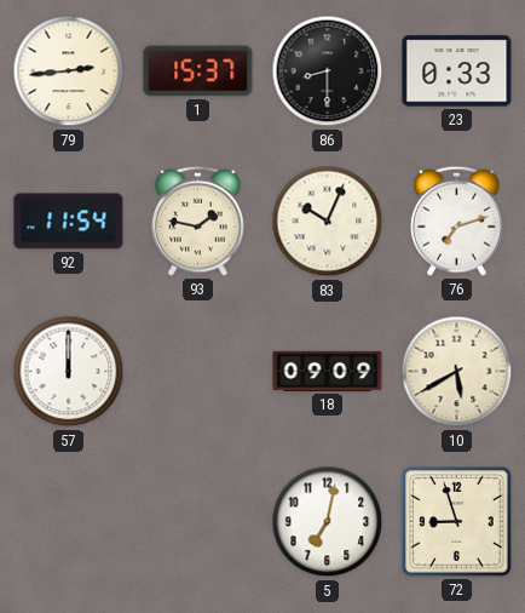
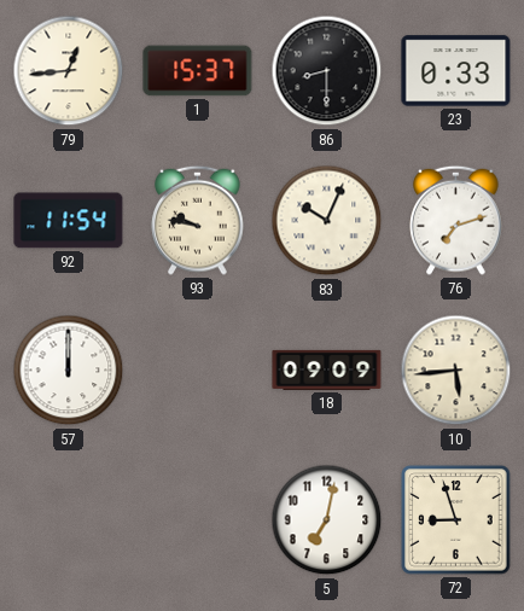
79: 2:44 -> 12:44 (69, 71)
93: 1:47 -> 9:47 (198, 220)
10: 5:40 -> 5:44 (456, 371)
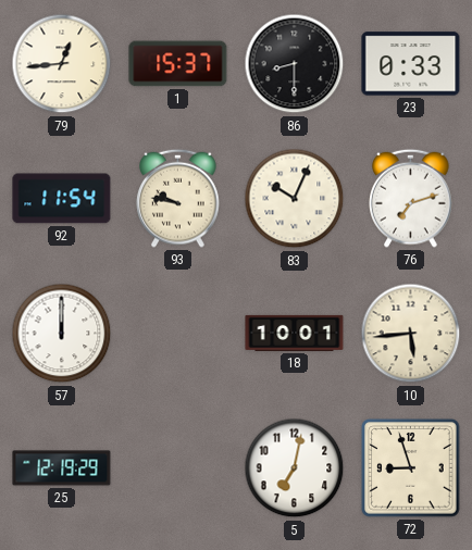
18: 09:09 -> 10:01 (295, 333)
25: none -> 12:19 (62, 468)
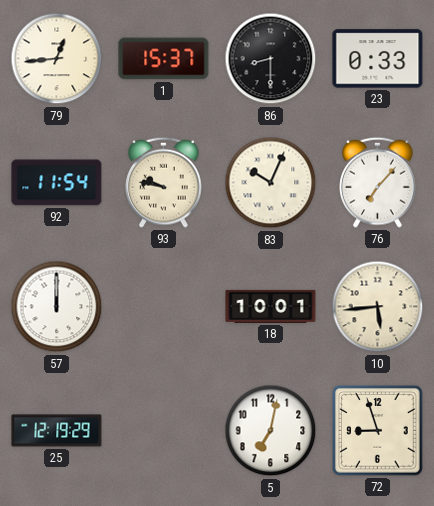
76: 7:12 -> 7:07 (378, 182)
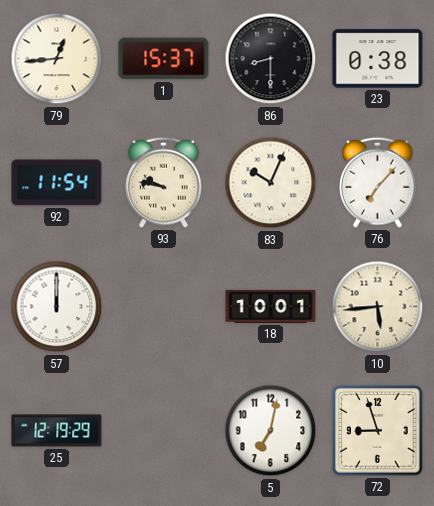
23: 0:33 -> 0:38 (378, 59)
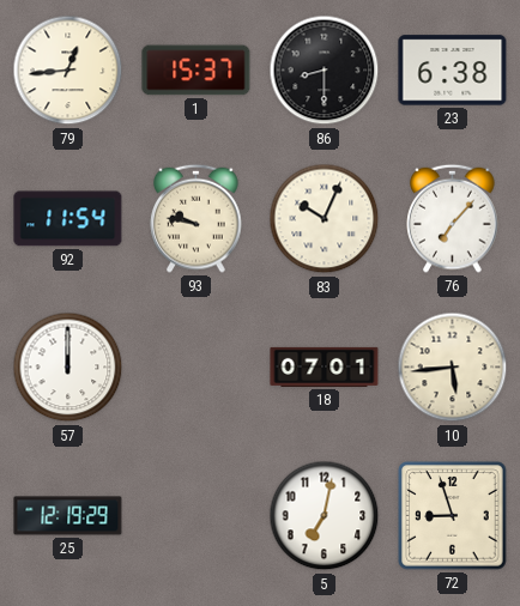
23: 0:38 -> 6:38 (453, 71)
18: 10:01 -> 07:01 (325, 366)
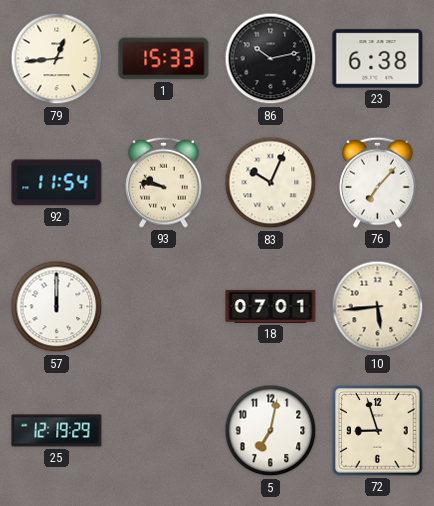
1: 15:37 -> 15:33 (164, 59)
86: 8:30 -> 10:13 (271, 59)
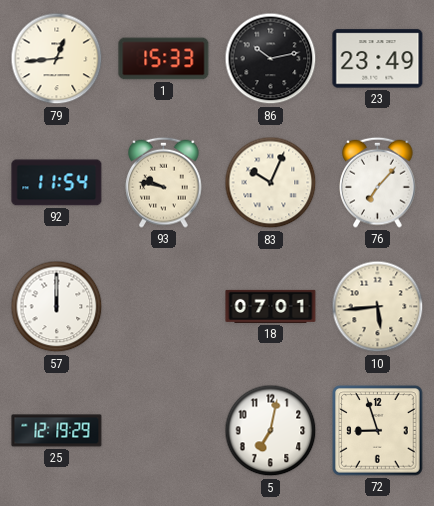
23: 6:38 -> 23:49 (378, 59)
